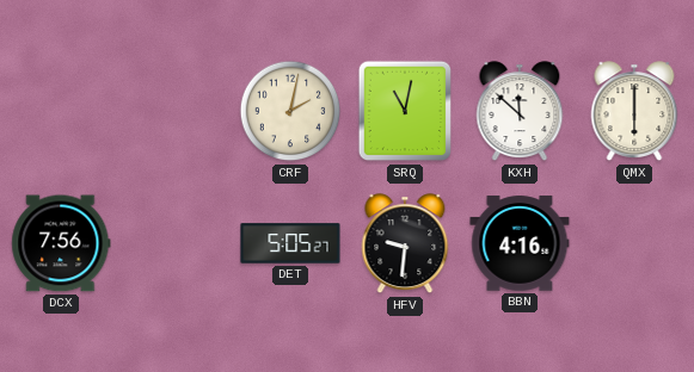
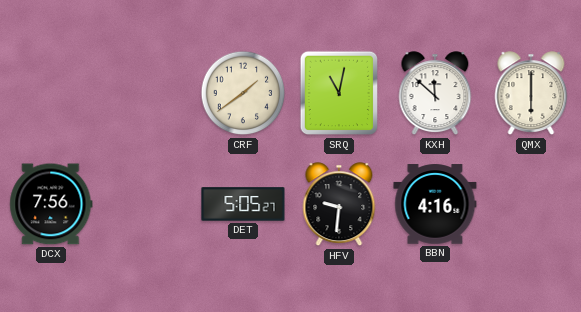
CRF: 2:02 -> 1:39 (243, 93)
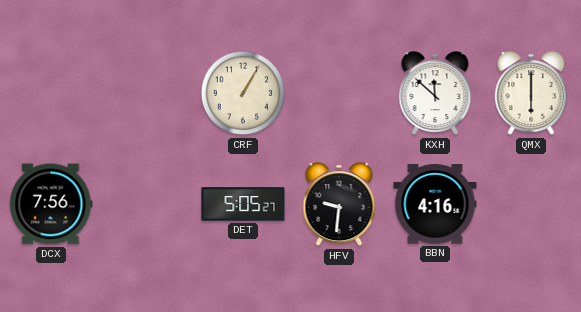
CRF: 1:39 -> 1:05 (243, 93)
SRQ: 11:02 -> none (338, 93)
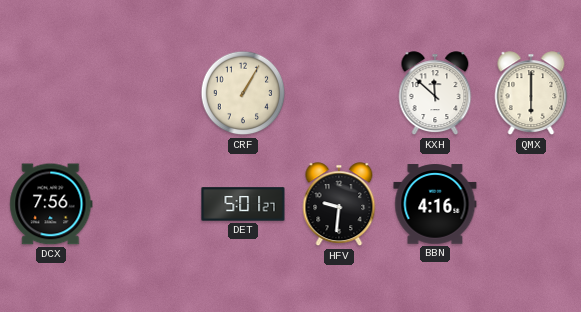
DET: 5:05 -> 5:01 (243, 204)
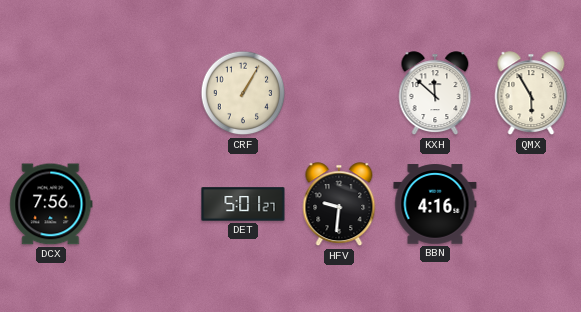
QMX: 6:00 -> 5:55 (531, 94)
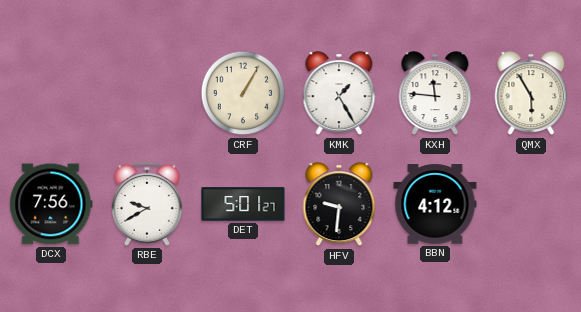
KMK: none -> 1:25 (339, 94)
KXH: 11:52 -> 11:46 (435, 94)
RBE: none -> 9:40 (147, 204)
BBN: 4:16 -> 4:12 (435, 204)
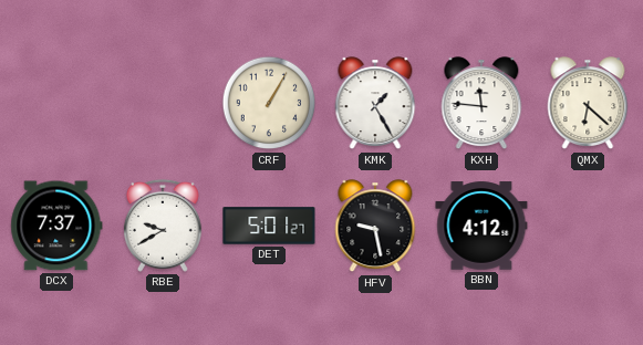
QMX: 5:55 -> 6:22 (588, 104)
DCX: 7:56 -> 7:37 (56, 226)
HFV: 9:31 -> 9:28 (375, 227)
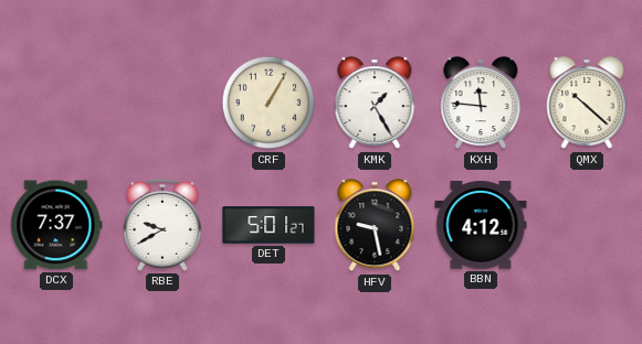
QMX: 6:22 -> 10:22 (587, 104)
